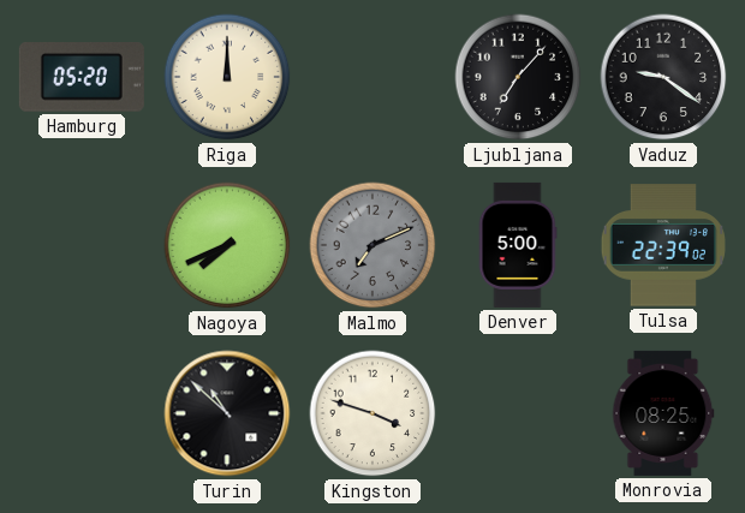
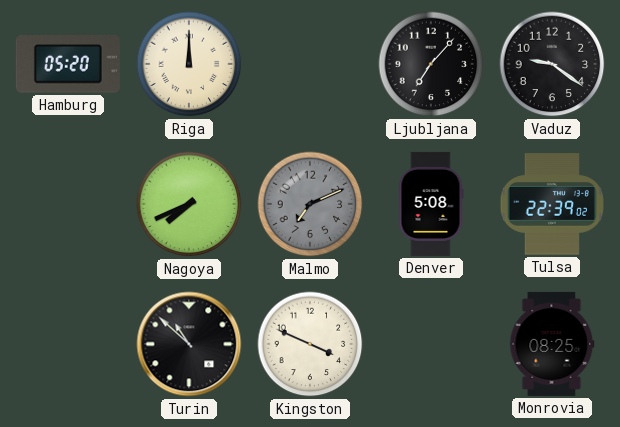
Denver: 5:00 -> 5:08 (431, 204)
Kingston: 3:48 -> 3:49 (310, 344)
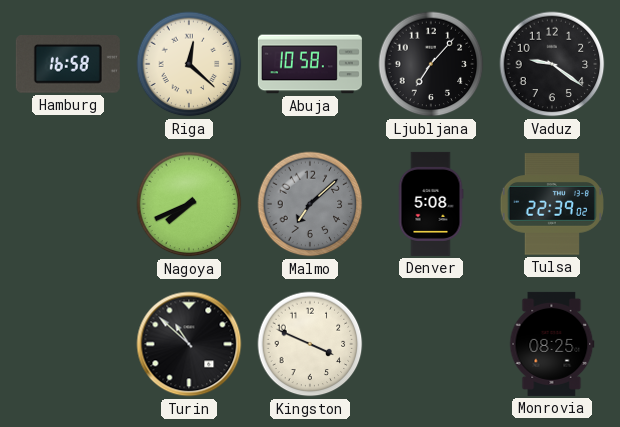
Hamburg: 05:20 -> 16:58 (68, 65)
Riga: 12:00 -> 12:22 (189, 64)
Abuja: none -> 10:58 (310, 64)
Malmo: 7:11 -> 7:08 (310, 204)
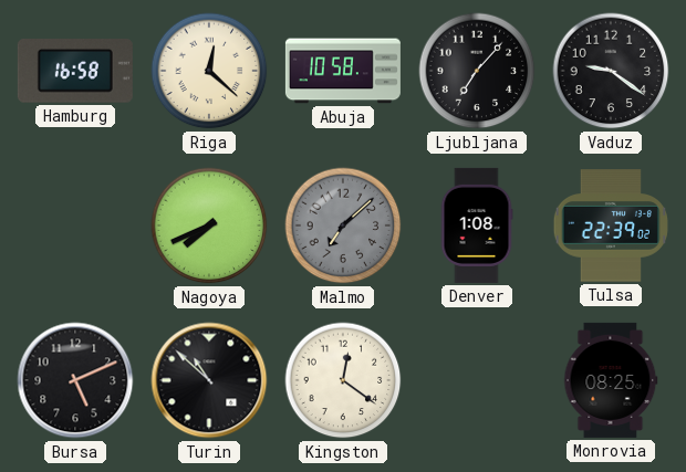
Denver: 5:08 -> 1:08 (477, 225)
Bursa: none -> 5:11 (75, 380)
Kingston: 3:49 -> 12:21 (343, 380)
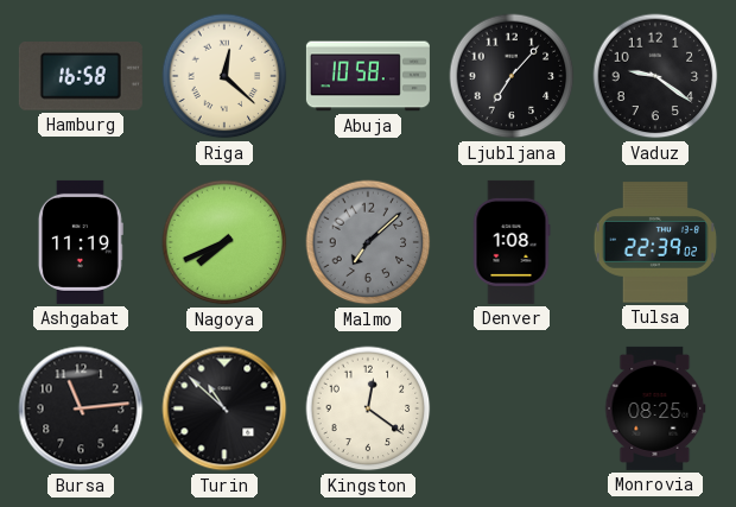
Ashgabat: none -> 11:19 (81, 242)
Bursa: 5:11 -> 11:14 (81, 408)
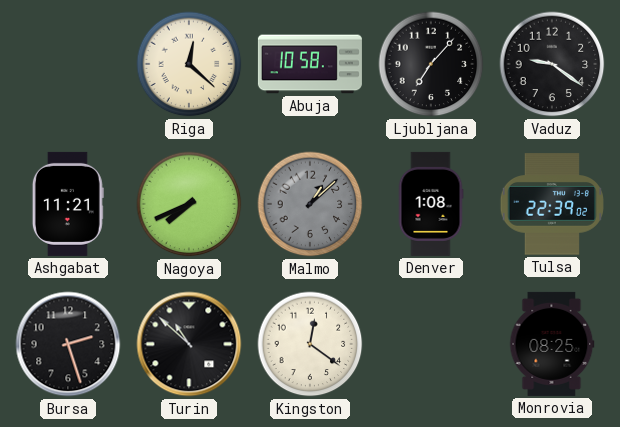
Hamburg: 16:58 -> none (81, 77)
Ashgabat: 11:19 -> 11:21 (68, 204)
Malmo: 7:08 -> 1:08 (310, 204)
Bursa: 11:14 -> 2:27 (68, 344)
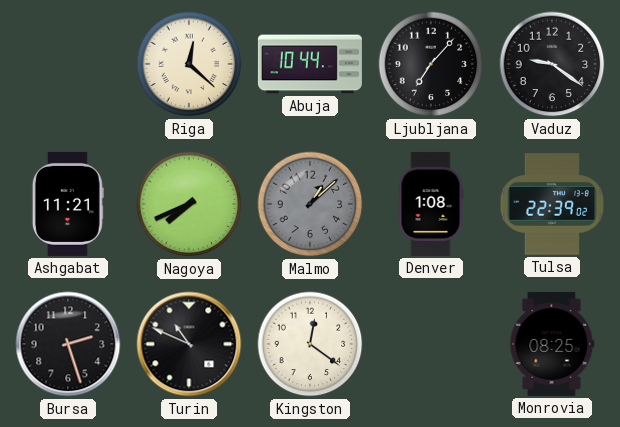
Abuja: 10:58 -> 10:44 (310, 64)
Turin: 10:52 -> 10:49 (189, 344)
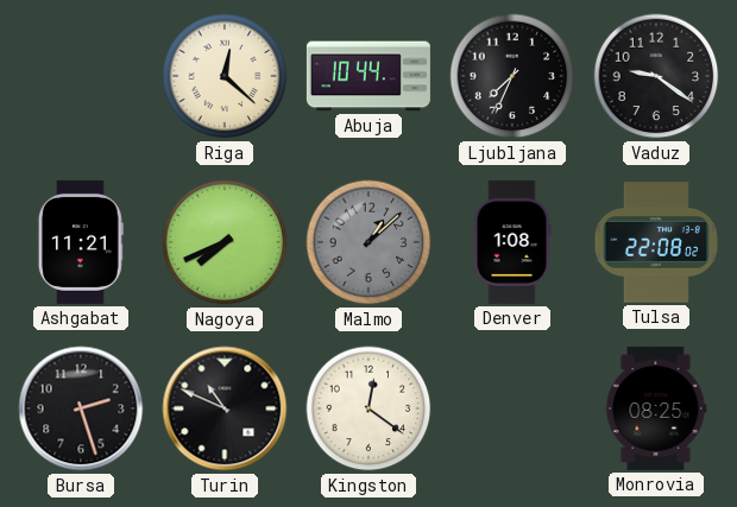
Ljubljana: 7:07 -> 7:34 (512, 76)
Tulsa: 22:39 -> 22:08 (656, 242)
